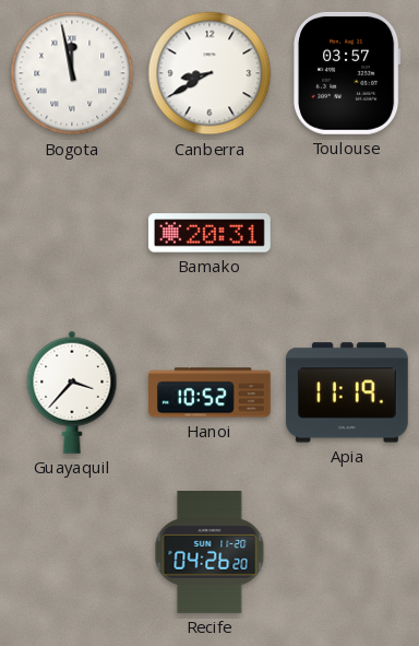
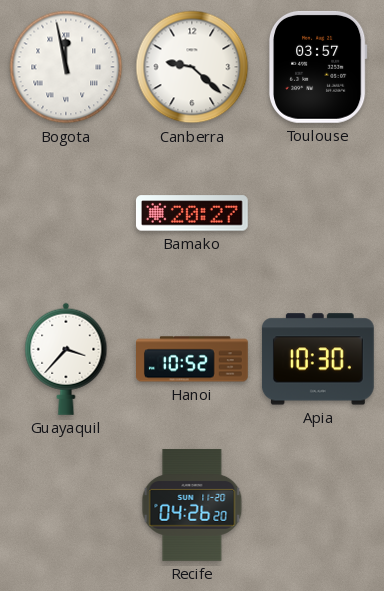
Canberra: 8:40 -> 9:22 (192, 67)
Bamako: 20:31 -> 20:27 (192, 213)
Apia: 11:19 -> 10:30 (318, 359)
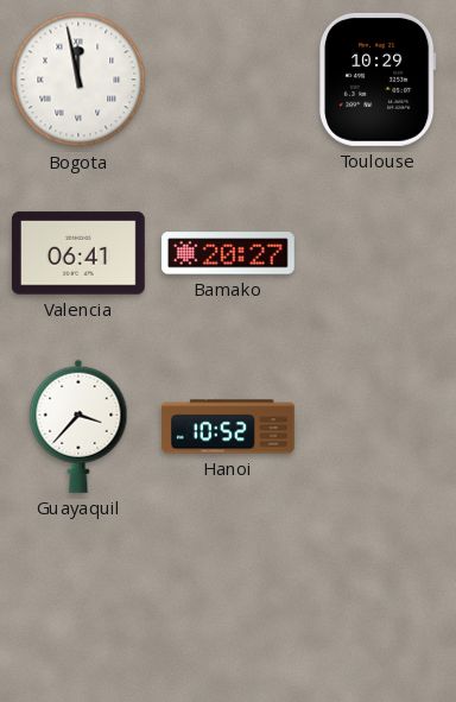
Canberra: 9:22 -> none (192, 67)
Toulouse: 03:57 -> 10:29 (378, 80)
Valencia: none -> 06:41 (78, 253)
Apia: 10:30 -> none (318, 359)
Recife: 04:26 -> none (192, 506)
